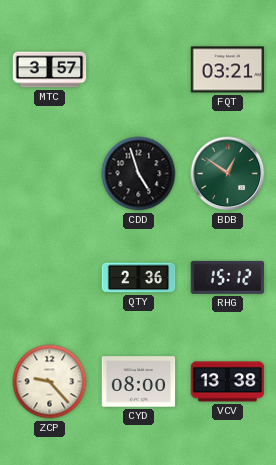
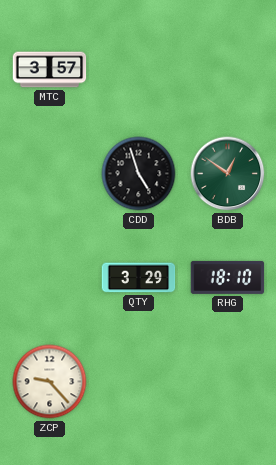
FQT: 03:21 -> none (228, 70)
QTY: 2:36 -> 3:29 (139, 278)
RHG: 15:12 -> 18:10 (228, 277)
CYD: 08:00 -> none (139, 382)
VCV: 13:38 -> none (228, 382)
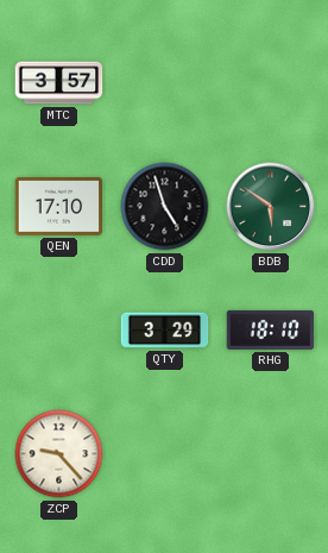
QEN: none -> 17:10 (59, 206)
BDB: 12:51 -> 5:51 (271, 207)
